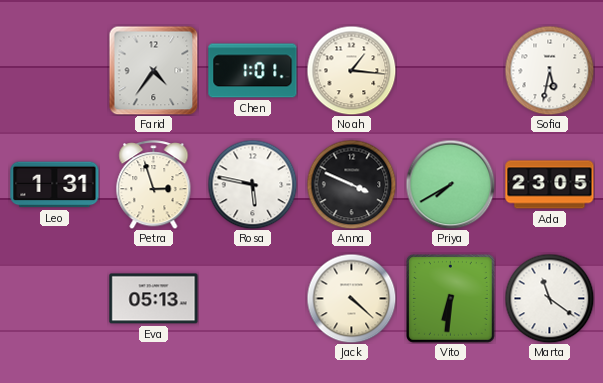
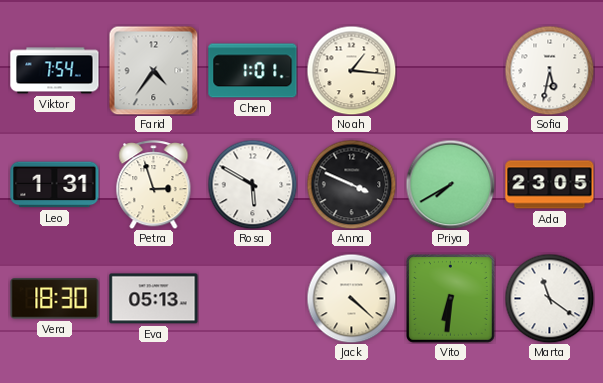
Viktor: none -> 7:54 (55, 71)
Rosa: 5:47 -> 5:50 (252, 184)
Vera: none -> 18:30 (55, 299)
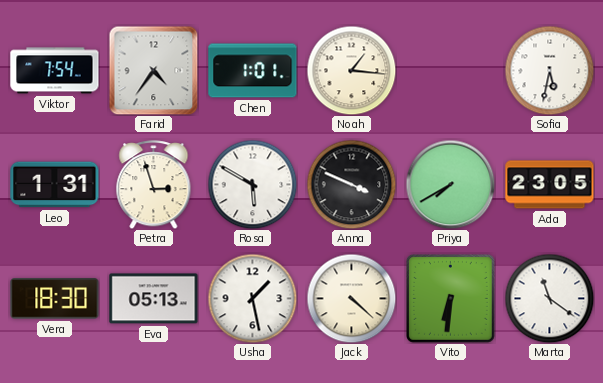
Usha: none -> 1:28 (252, 298)
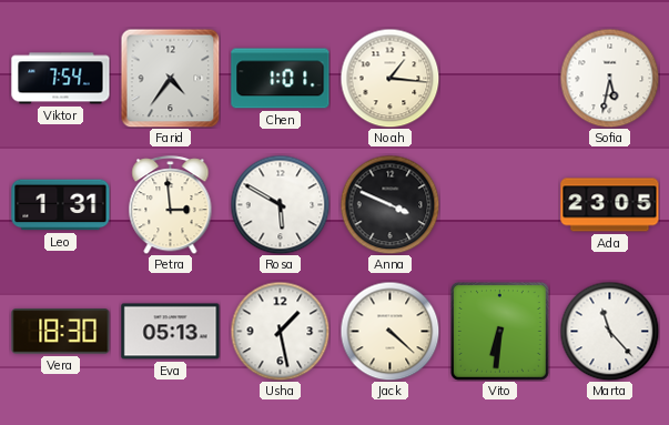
Petra: 2:57 -> 2:59 (171, 205)
Priya: 7:40 -> none (450, 184)
Marta: 11:21 -> 11:23 (609, 331)
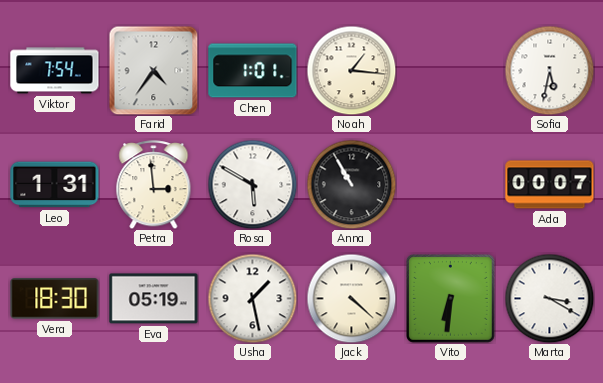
Anna: 3:49 -> 10:55 (351, 184)
Ada: 23:05 -> 00:07 (550, 185)
Eva: 05:13 -> 05:19 (154, 299)
Marta: 11:23 -> 3:20 (549, 298)
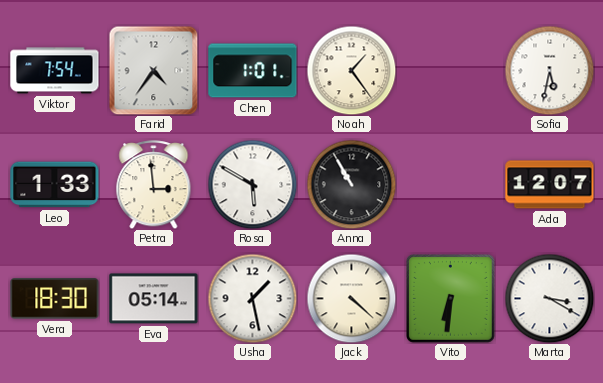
Noah: 1:16 -> 1:24 (351, 70)
Leo: 1:31 -> 1:33 (55, 185)
Ada: 00:07 -> 12:07 (550, 185)
Eva: 05:19 -> 05:14 (154, 299)
